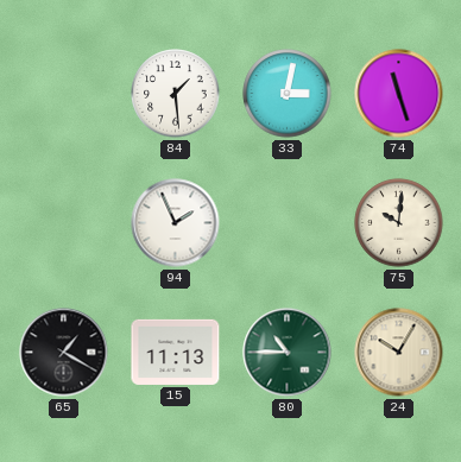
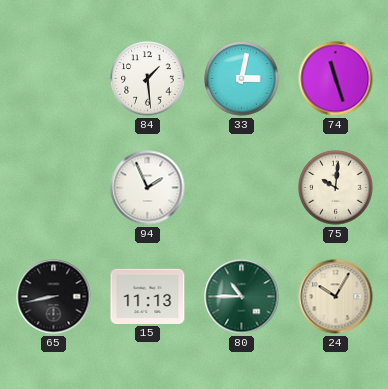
65: 1:20 -> 8:43 (54, 297)
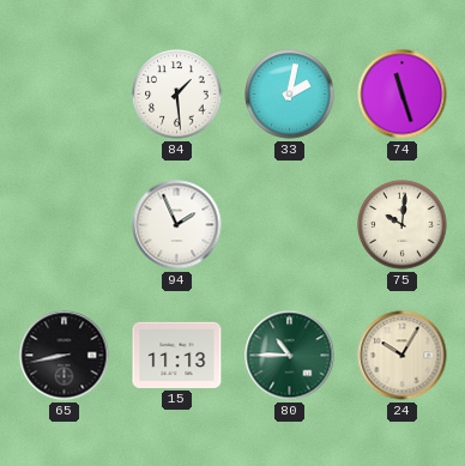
33: 3:02 -> 2:02 (290, 95)
